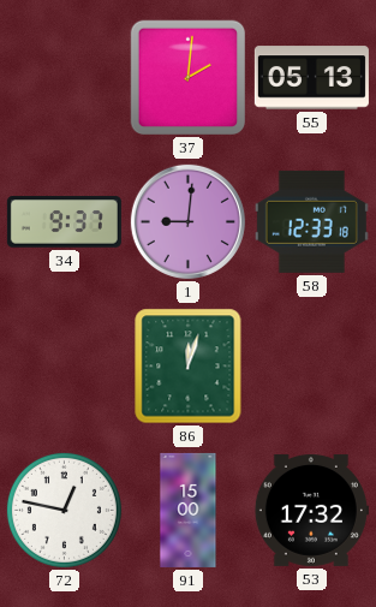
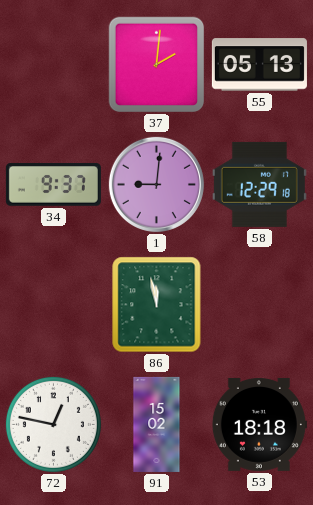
58: 12:33 -> 12:29 (259, 184)
86: 12:03 -> 11:58 (157, 305)
91: 15:00 -> 15:02 (157, 424)
53: 17:32 -> 18:18 (259, 424)
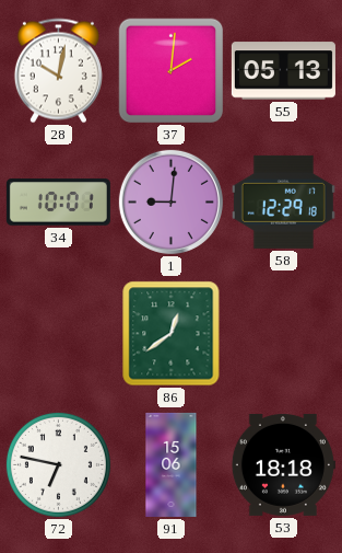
28: none -> 10:02 (58, 71)
34: 9:37 -> 10:01 (58, 203)
86: 11:58 -> 12:39 (172, 334)
72: 12:47 -> 6:47 (58, 464)
91: 15:02 -> 15:06 (172, 464)
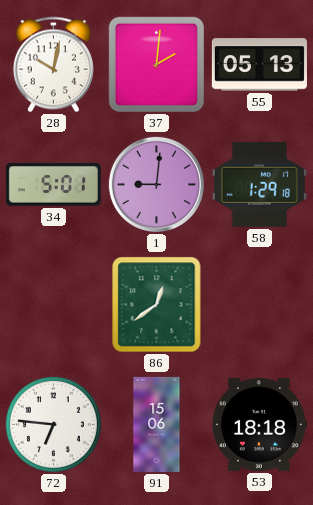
34: 10:01 -> 5:01 (53, 185)
58: 12:29 -> 1:29 (259, 184)
72: 6:47 -> 6:46 (53, 424)
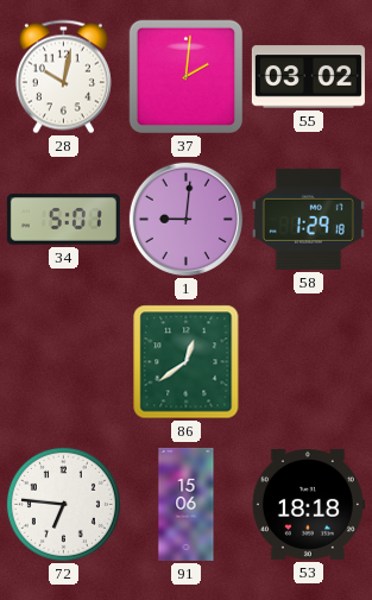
55: 05:13 -> 03:02 (308, 77)
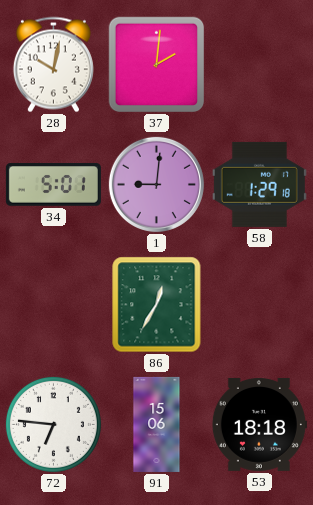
55: 03:02 -> none (308, 77)
86: 12:39 -> 12:35 (157, 305)
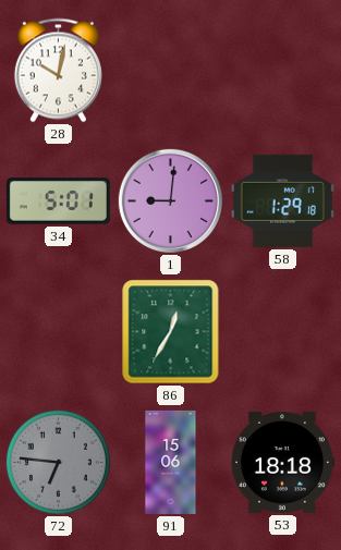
37: 2:01 -> none (157, 65)
72 dial: white -> grey (58, 462)
